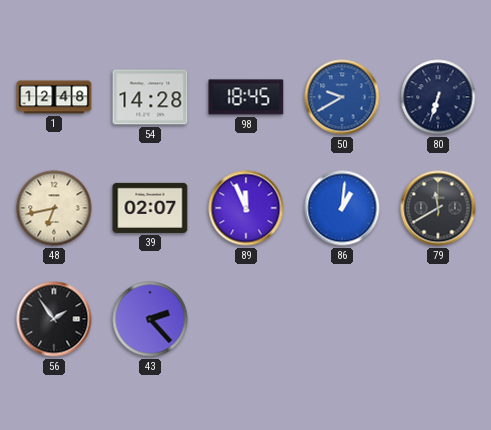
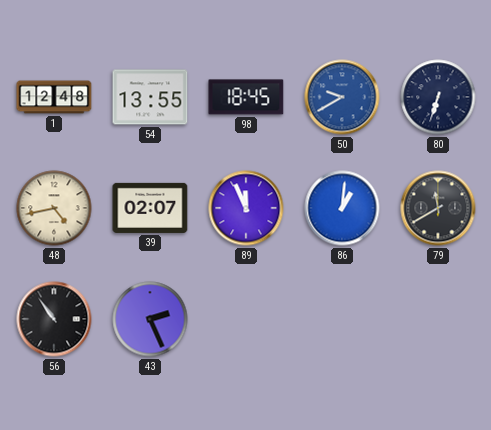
54: 14:28 -> 13:55 (150, 97)
48: 6:43 -> 4:43 (54, 208)
56: 1:54 -> 10:54 (54, 319)
43: 2:23 -> 2:26 (150, 319)
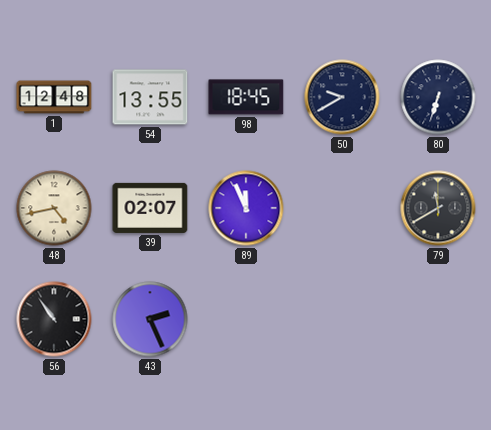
50 dial: blue -> navy (342, 97)
86: 1:01 -> none (342, 208)
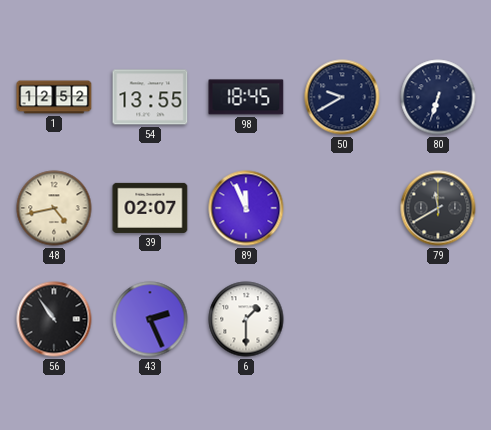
1: 12:48 -> 12:52 (54, 97)
6: none -> 1:30 (246, 319)
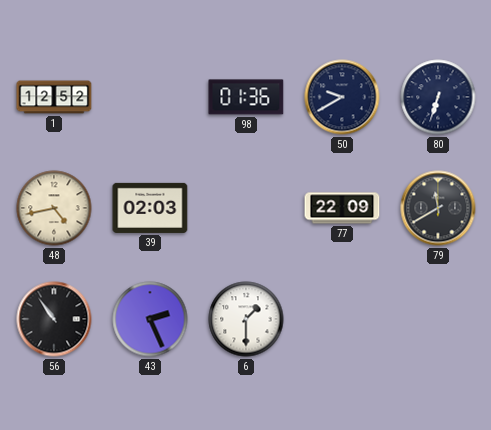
54: 13:55 -> none (150, 97)
98: 18:45 -> 01:36 (246, 97)
39: 02:07 -> 02:03 (150, 208)
89: 11:56 -> none (246, 208)
77: none -> 22:09 (342, 208)
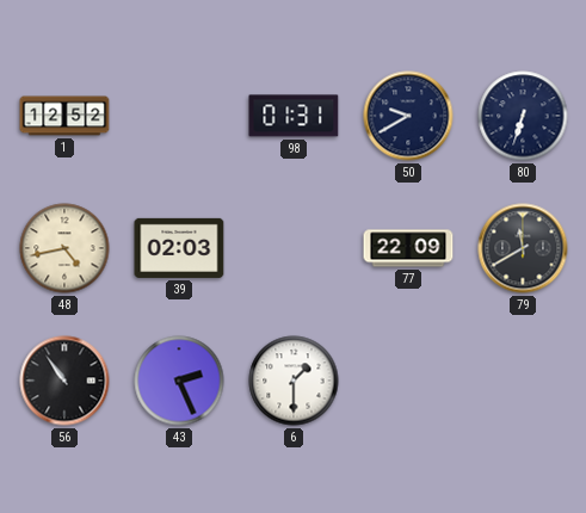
98: 01:36 -> 01:31 (294, 116)
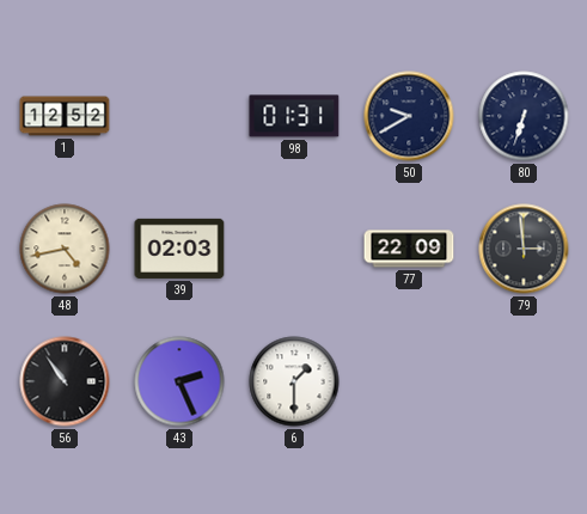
79: 11:40 -> 2:59 (524, 249)
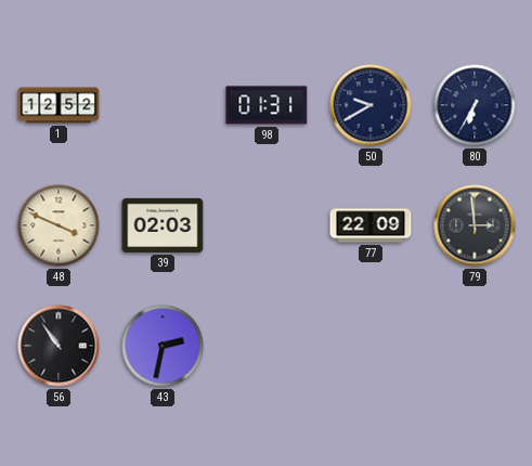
80: 6:33 -> 6:35 (475, 105)
48: 4:43 -> 3:49 (59, 225)
43: 2:26 -> 2:32 (163, 346)
6: 1:30 -> none (294, 381)
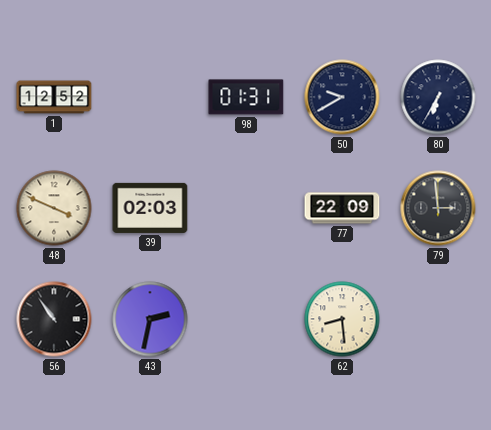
62: none -> 8:29 (342, 319)
